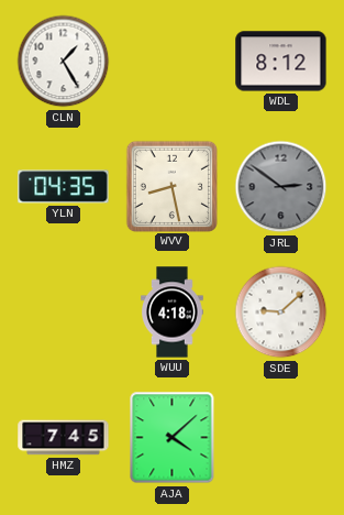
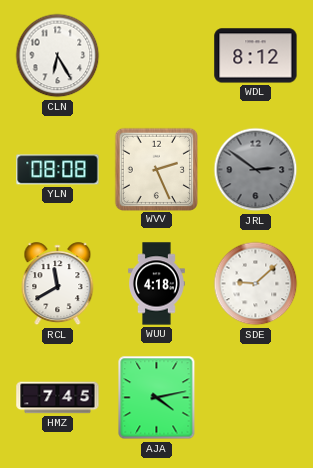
CLN: 1:25 -> 6:25 (58, 56)
YLN: 04:35 -> 08:08 (58, 170)
WVV: 8:28 -> 2:26 (156, 169)
RCL: none -> 11:40 (58, 284)
AJA: 4:08 -> 4:13 (157, 398)
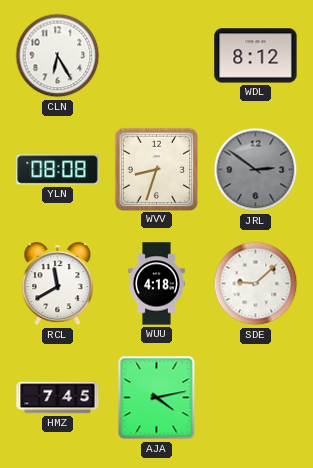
WVV: 2:26 -> 8:33 (156, 169)
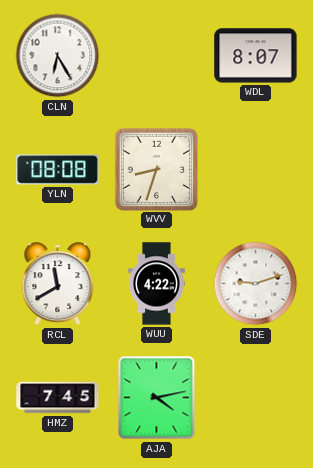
WDL: 8:12 -> 8:07 (256, 56)
JRL: 2:51 -> none (256, 170)
WUU: 4:18 -> 4:22 (157, 284)
SDE: 9:08 -> 9:12 (256, 284)
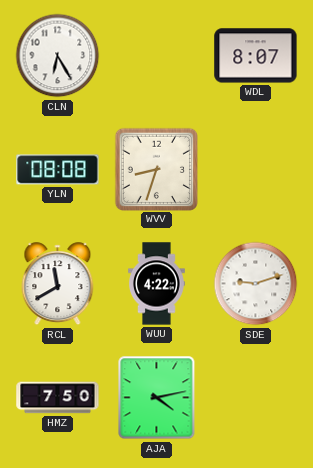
HMZ: 7:45 -> 7:50 (58, 398)
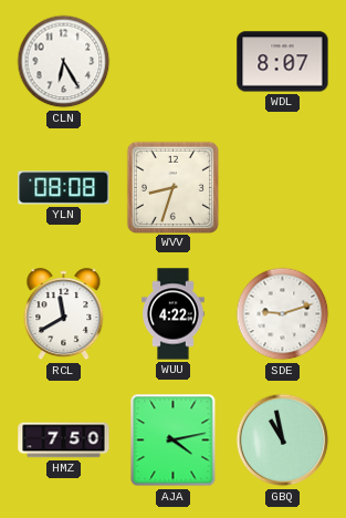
GBQ: none -> 10:58 (283, 441)
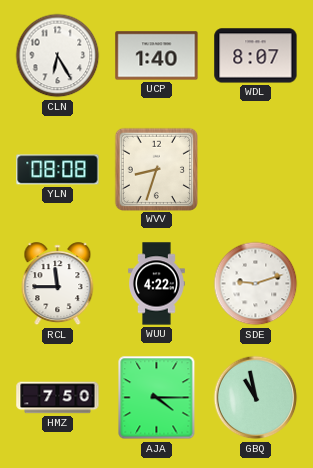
UCP: none -> 1:40 (157, 56)
RCL: 11:40 -> 11:45 (58, 284)
AJA: 4:13 -> 4:15 (157, 398)
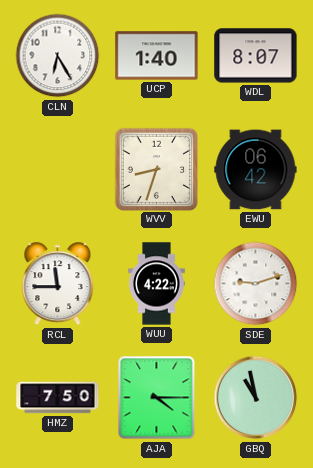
YLN: 08:08 -> none (58, 170)
EWU: none -> 06:42 (256, 170)
